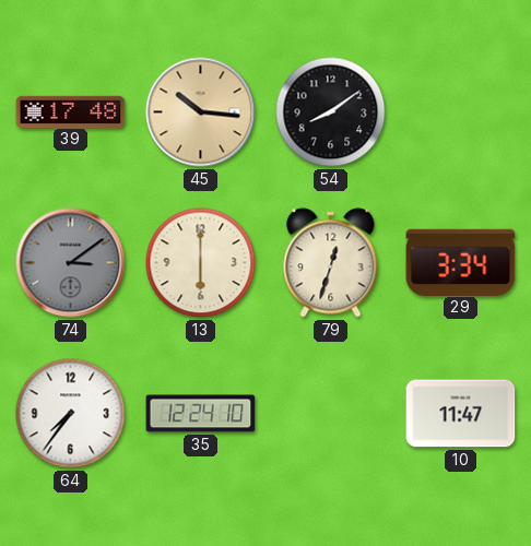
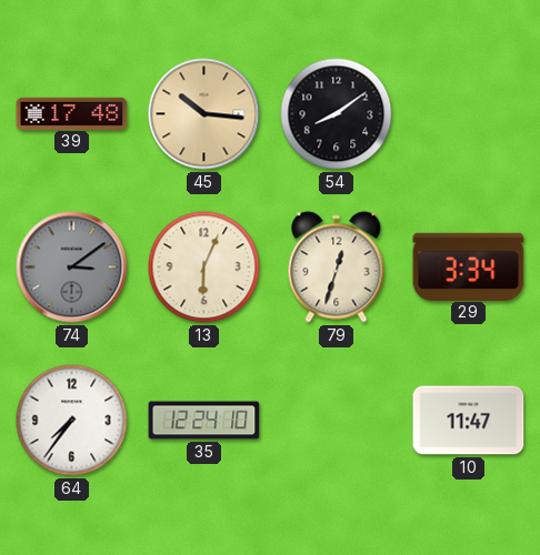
13: 6:00 -> 6:04 (204, 268)
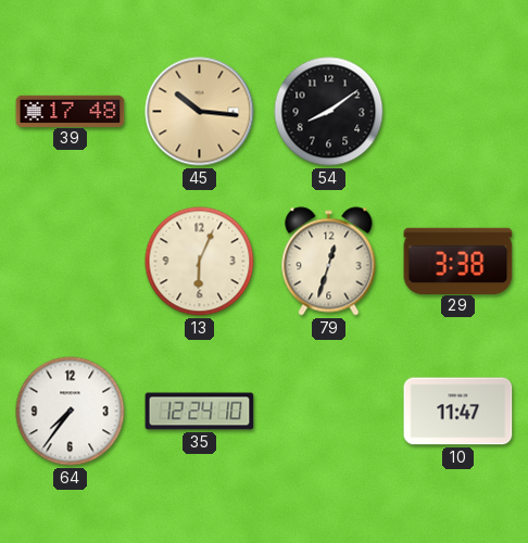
74: 3:09 -> none (72, 268)
29: 3:34 -> 3:38 (458, 261)
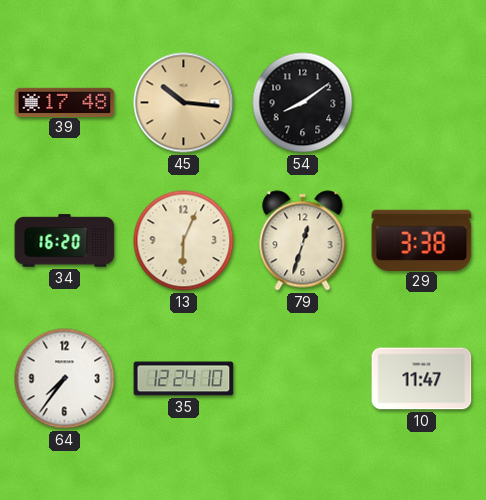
34: none -> 16:20 (65, 241)
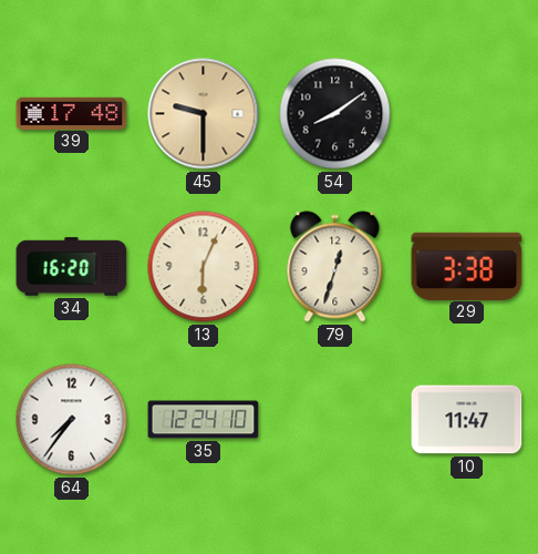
45: 10:16 -> 9:30 (204, 114)
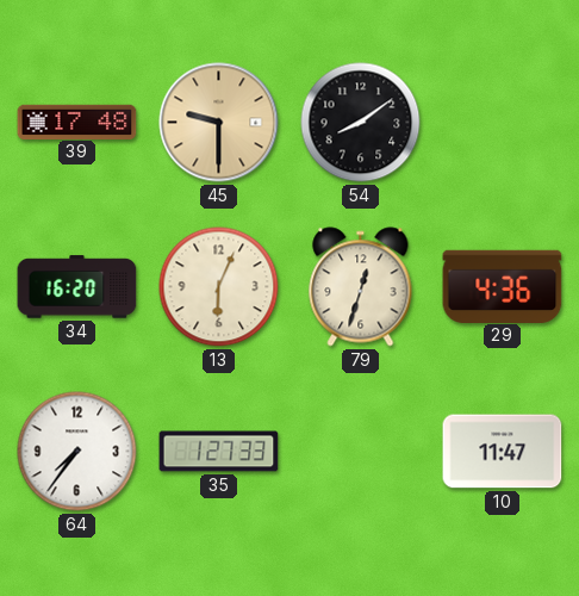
29: 3:38 -> 4:36 (503, 286)
35: 12:24 -> 1:27 (219, 452)
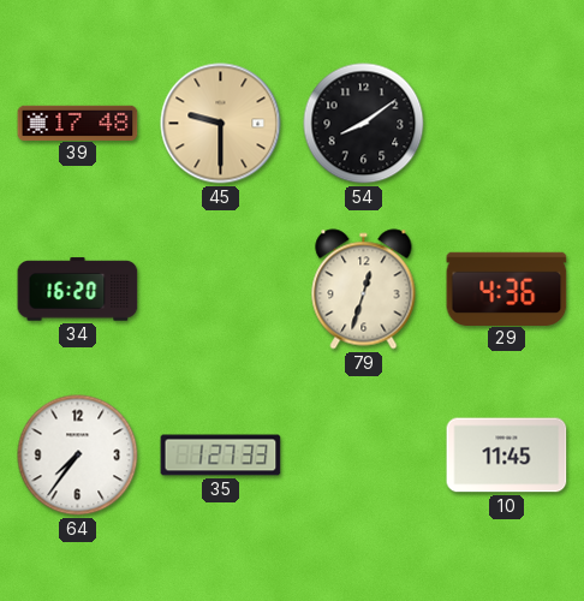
13: 6:04 -> none (219, 287)
10: 11:47 -> 11:45 (507, 456)
